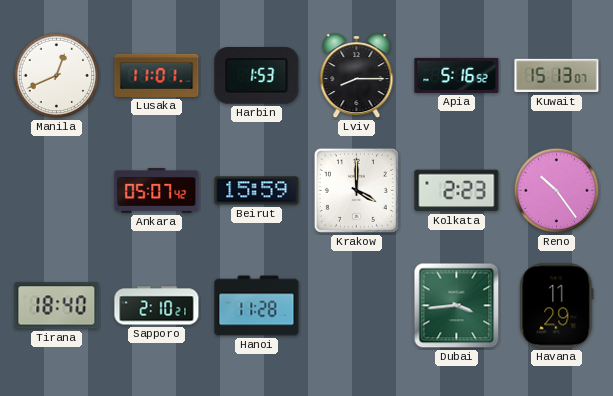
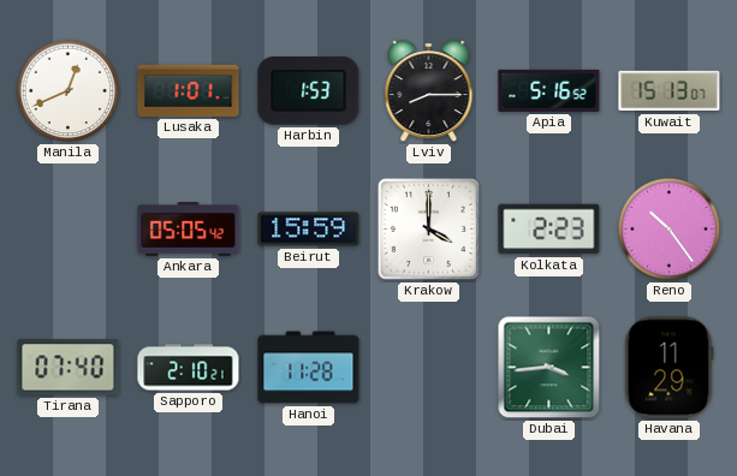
Lusaka: 11:01 -> 1:01 (189, 90)
Ankara: 05:07 -> 05:05 (189, 230)
Tirana: 18:40 -> 07:40 (69, 368)
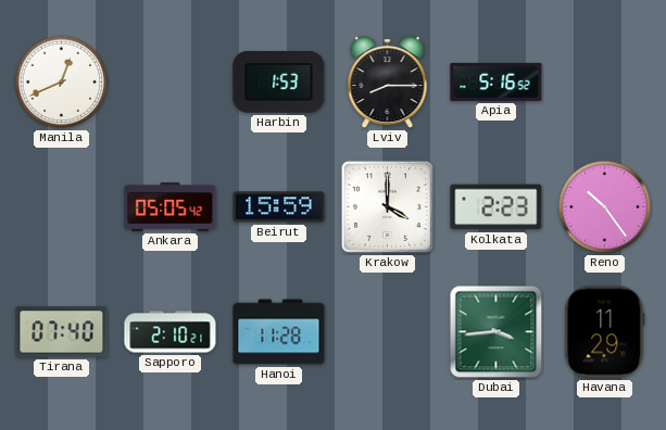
Lusaka: 1:01 -> none (189, 90)
Kuwait: 15:13 -> none (670, 91)
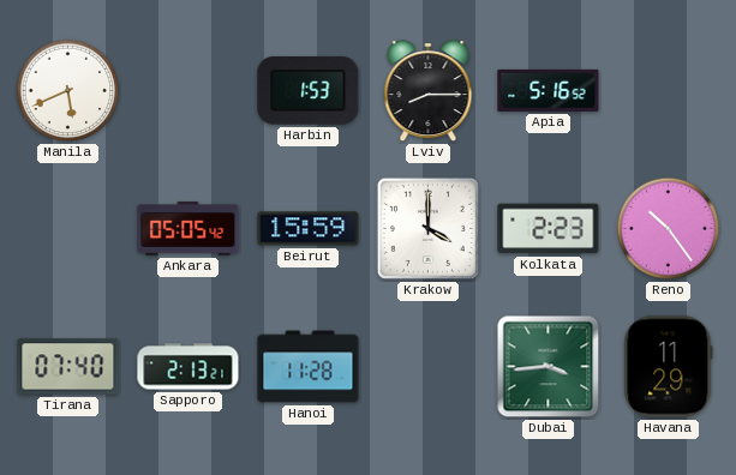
Manila: 12:41 -> 5:41 (68, 91)
Sapporo: 2:10 -> 2:13 (189, 367)
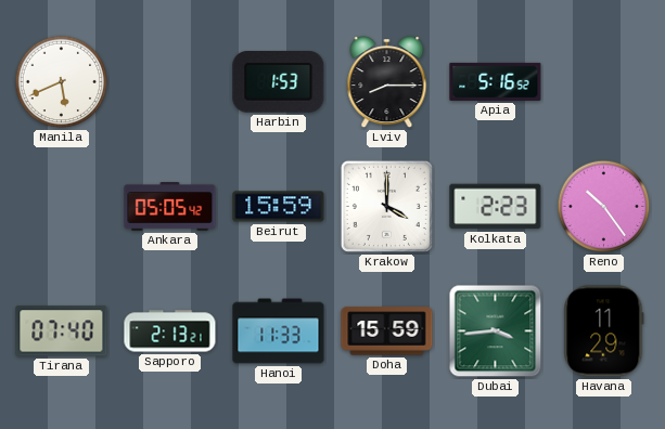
Hanoi: 11:28 -> 11:33 (279, 331)
Doha: none -> 15:59 (387, 331)
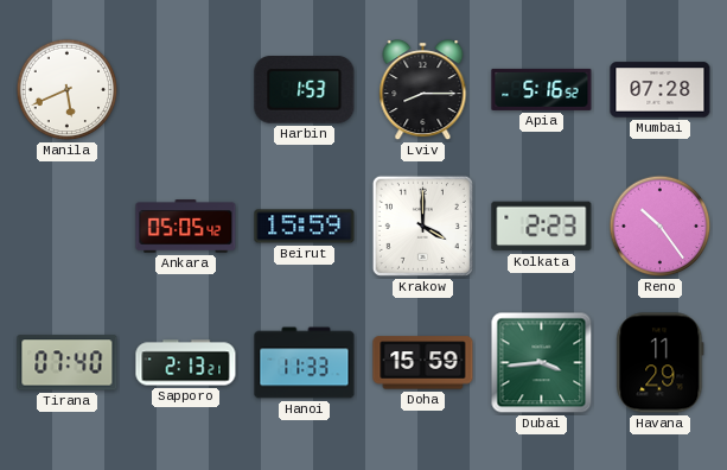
Mumbai: none -> 07:28 (661, 90)
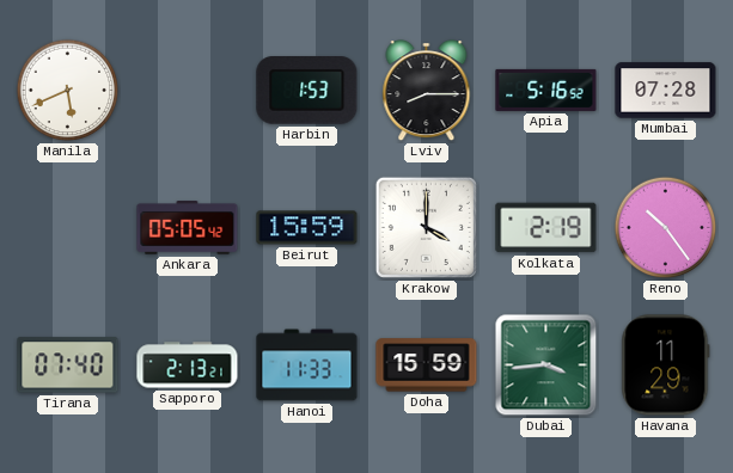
Kolkata: 2:23 -> 2:19 (546, 228)
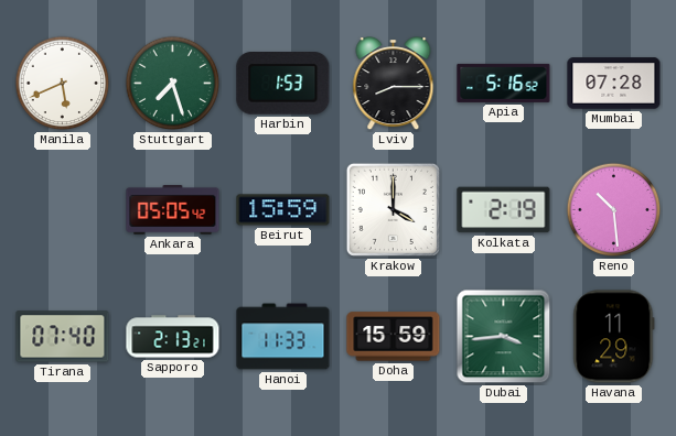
Stuttgart: none -> 7:27 (173, 84)
Reno: 10:24 -> 10:29 (614, 210)
